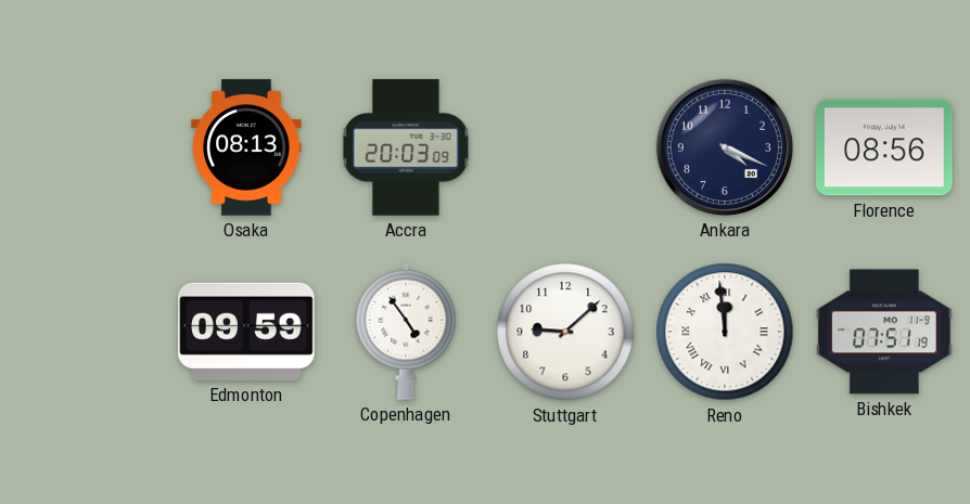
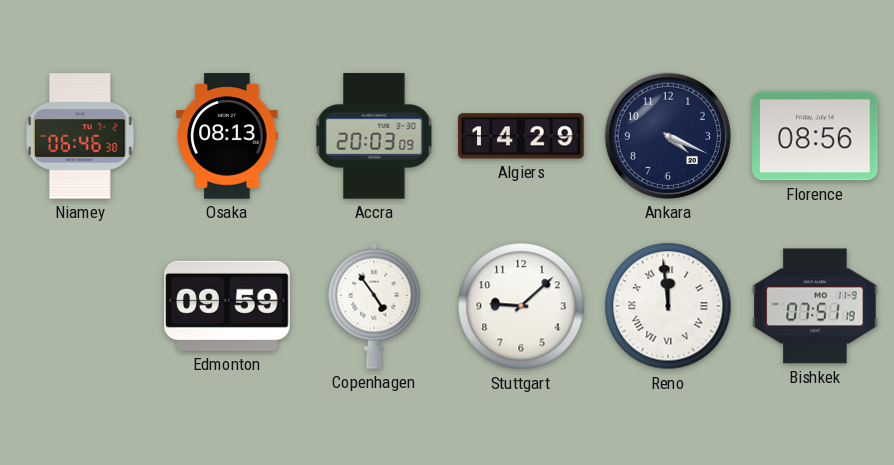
Niamey: none -> 06:46 (80, 136)
Algiers: none -> 14:29 (521, 136)
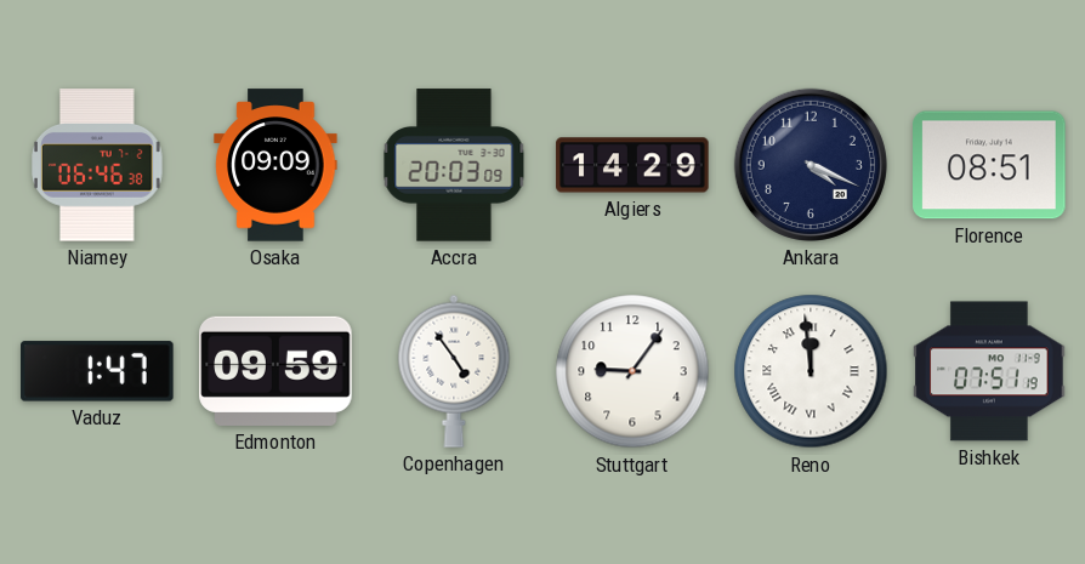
Osaka: 08:13 -> 09:09 (275, 165)
Florence: 08:56 -> 08:51 (989, 165)
Vaduz: none -> 1:47 (97, 371)
Stuttgart: 9:08 -> 9:06 (632, 371)
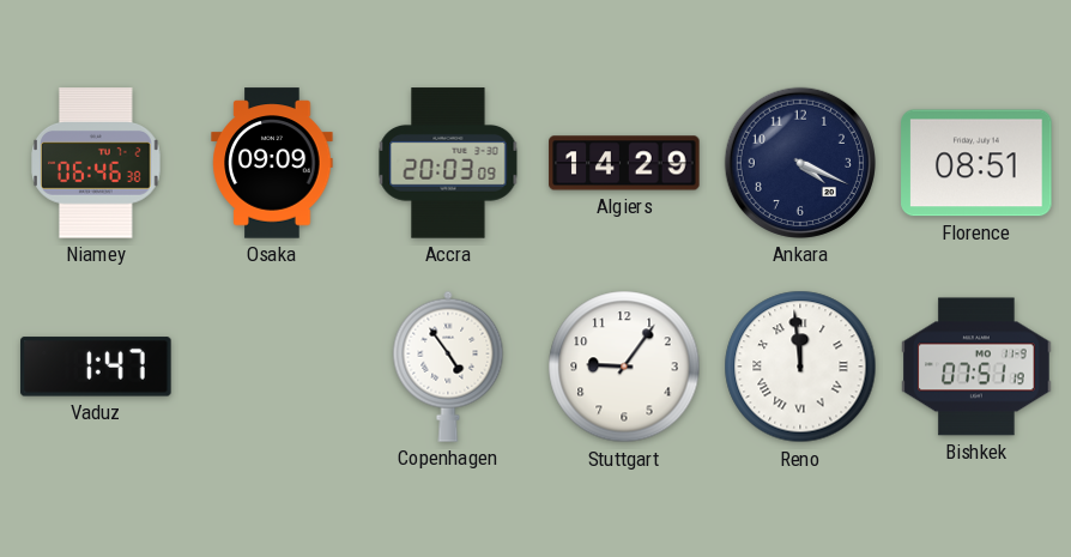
Edmonton: 09:59 -> none (275, 371)
